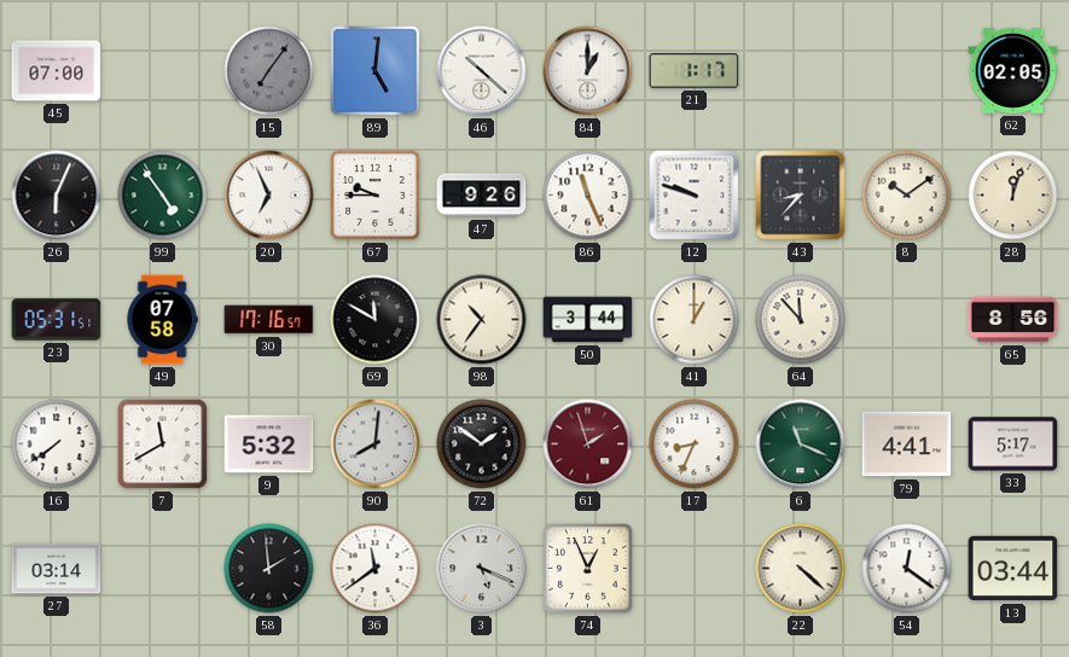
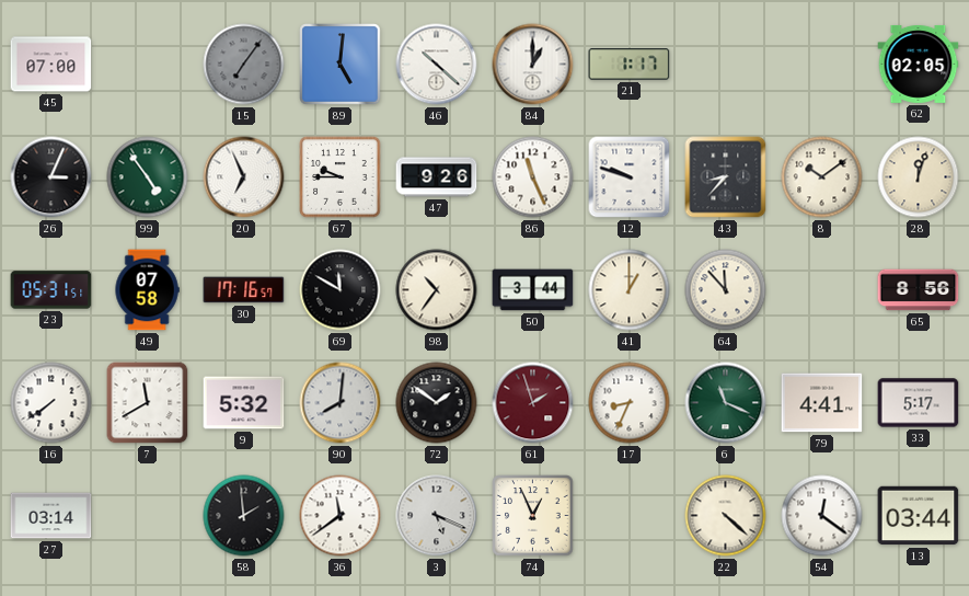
26: 6:04 -> 3:04 (51, 177)
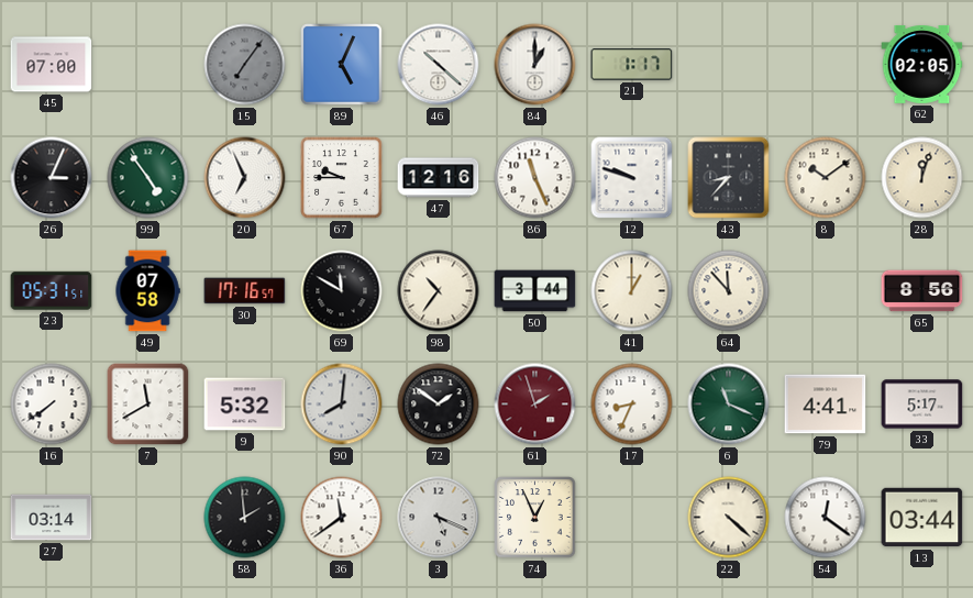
89: 5:01 -> 5:04 (342, 65)
47: 9:26 -> 12:16 (439, 178)
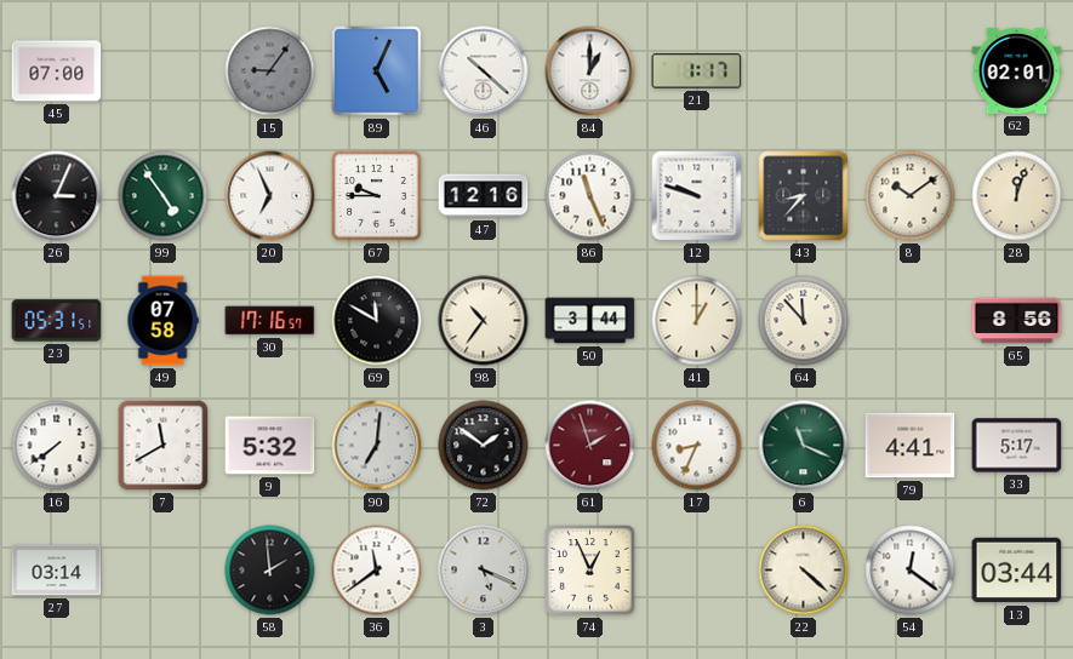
15: 7:06 -> 9:06 (270, 71)
62: 02:05 -> 02:01 (1017, 71)
90: 8:01 -> 7:01 (377, 446)
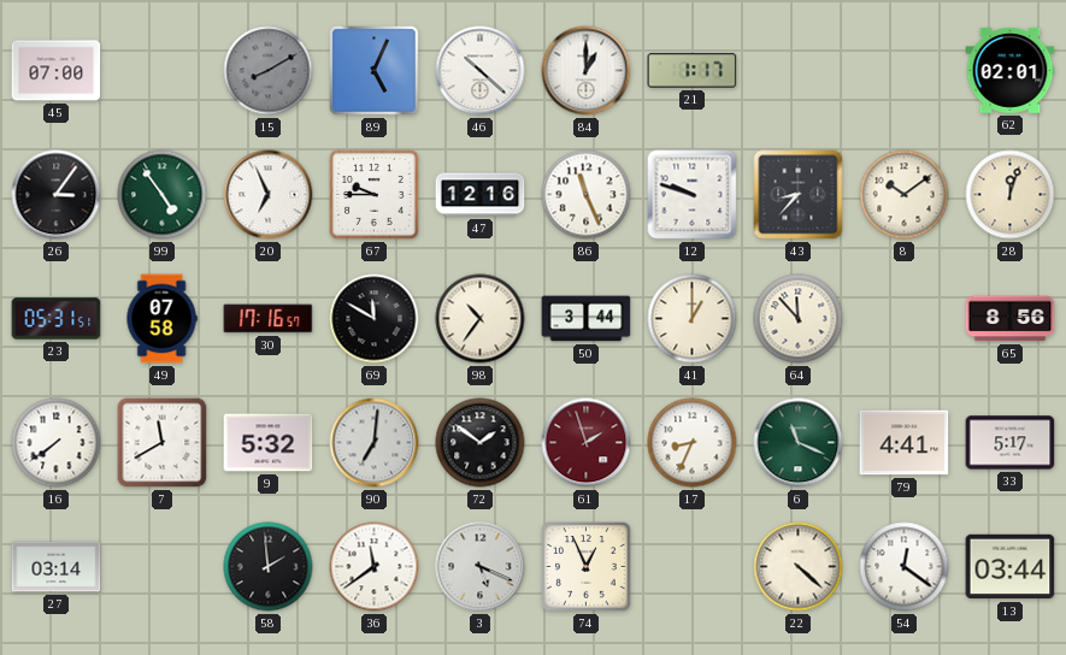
15: 9:06 -> 8:10 (269, 71)
26: 3:04 -> 3:06 (57, 195)
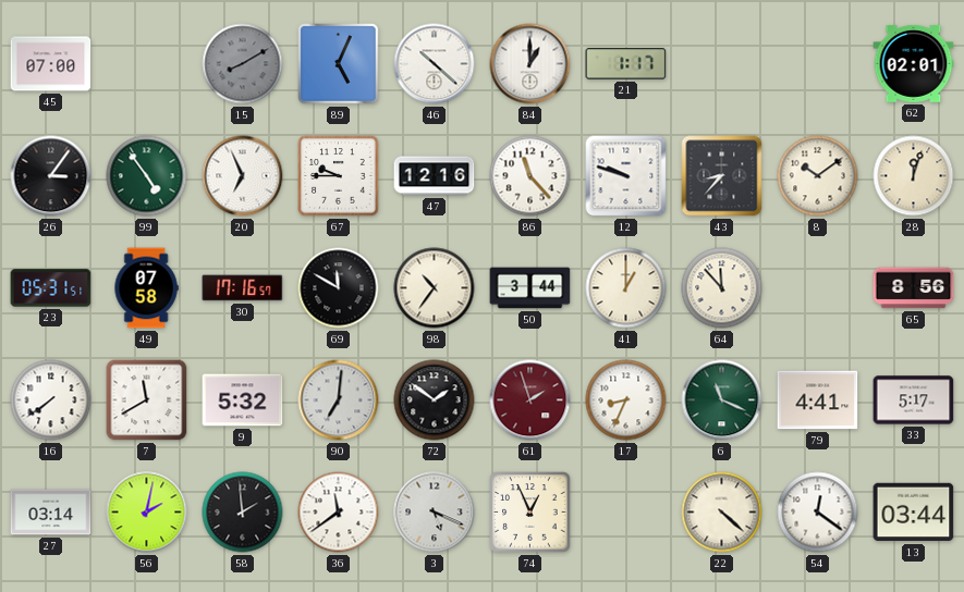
86: 11:26 -> 11:23 (530, 176)
56: none -> 2:02 (147, 513)
